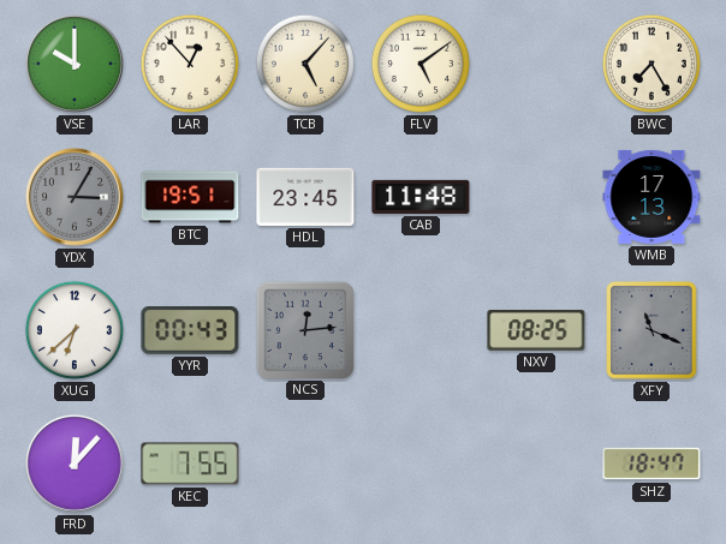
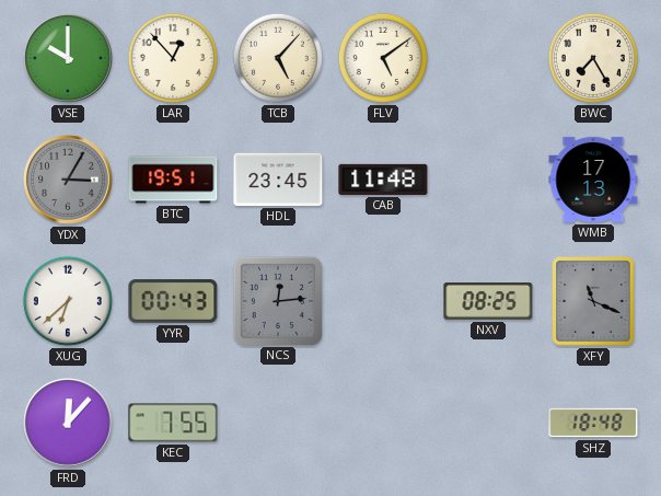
SHZ: 18:47 -> 18:48 (593, 423)
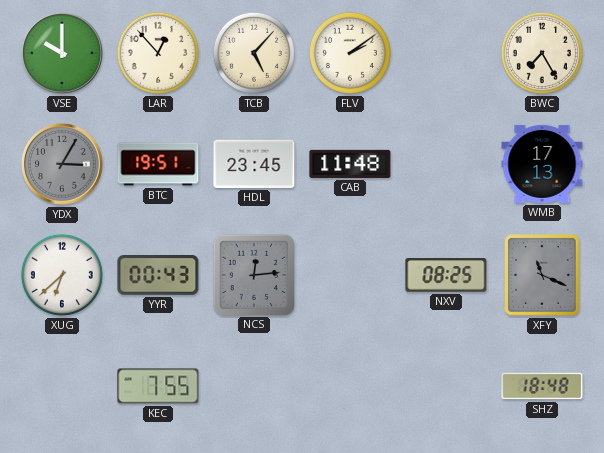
FLV: 5:09 -> 2:09 (350, 53)
FRD: 12:07 -> none (69, 424)
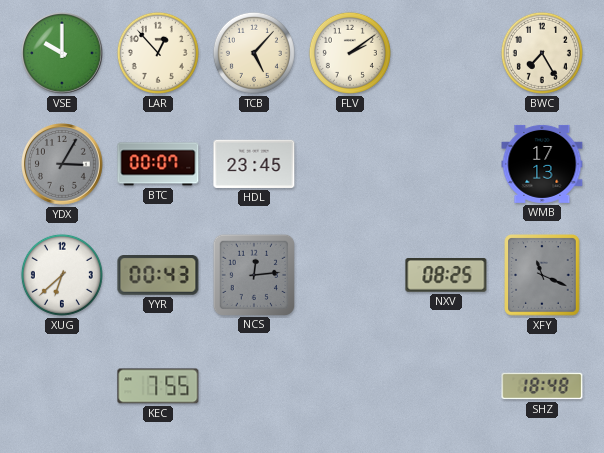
BTC: 19:51 -> 00:07 (158, 164)
CAB: 11:48 -> none (350, 164)
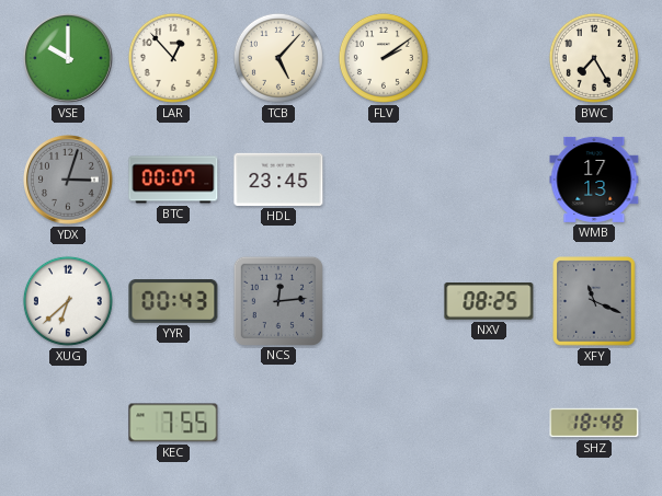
YDX: 3:05 -> 3:03 (69, 181)
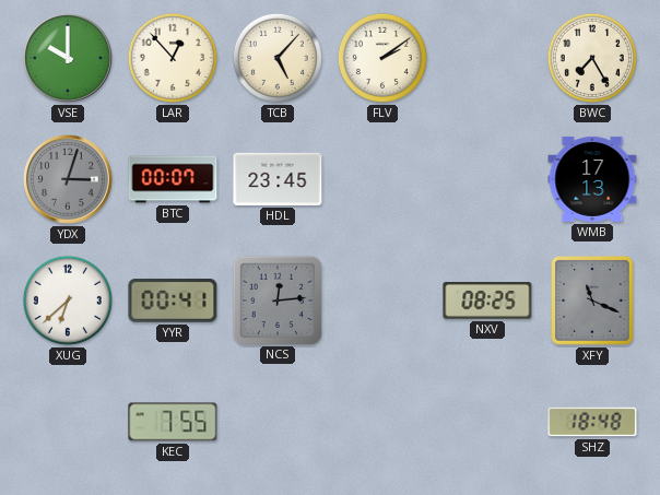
YYR: 00:43 -> 00:41 (173, 302)
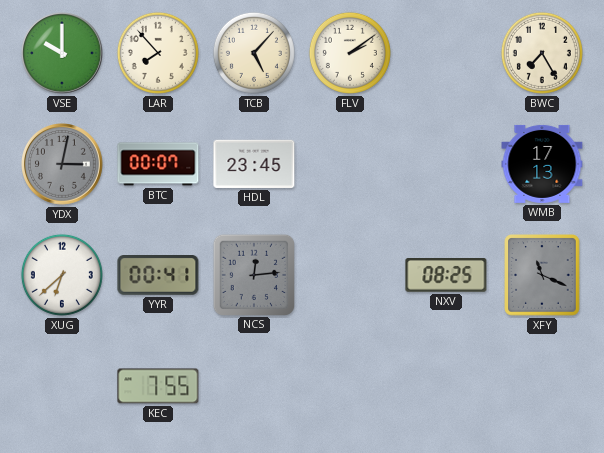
LAR: 12:53 -> 7:53 (158, 53)
YDX: 3:03 -> 3:02 (63, 165)
SHZ: 18:48 -> none (592, 422)
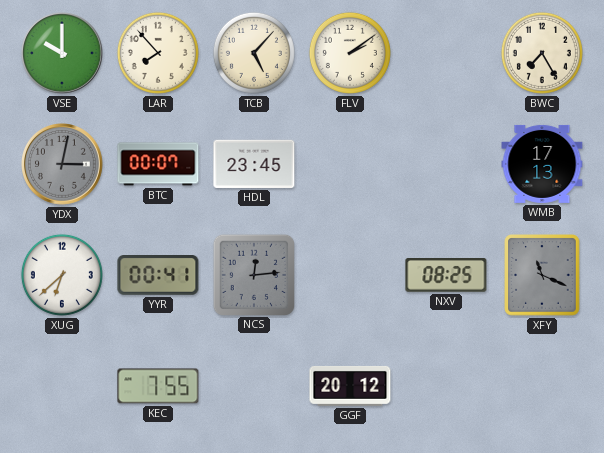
GGF: none -> 20:12 (350, 386)
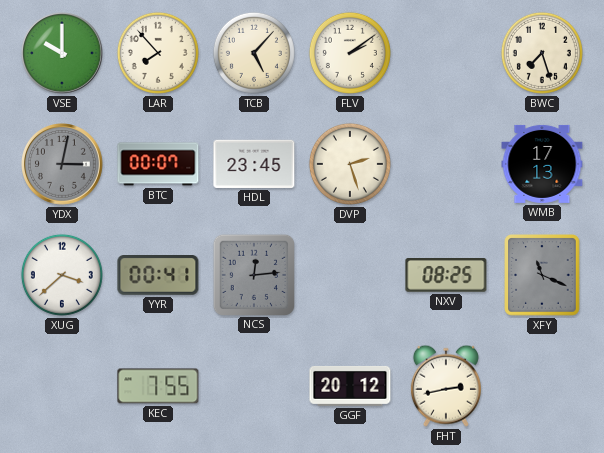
BWC: 7:25 -> 7:27 (542, 53)
DVP: none -> 2:27 (350, 164)
XUG: 6:38 -> 3:38 (62, 275)
FHT: none -> 2:43 (446, 386)
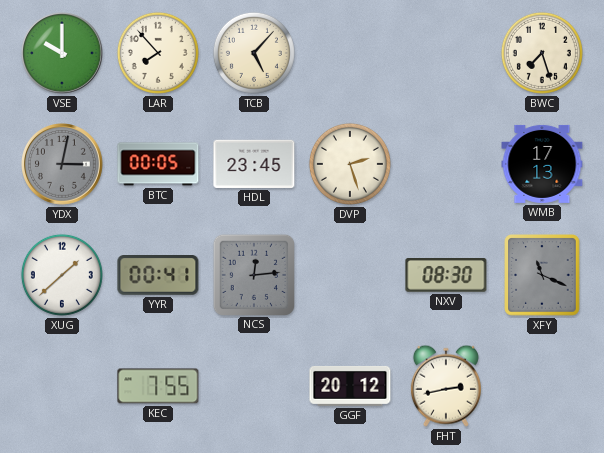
FLV: 2:09 -> none (350, 53)
BTC: 00:07 -> 00:05 (158, 164)
XUG: 3:38 -> 1:38 (62, 275)
NXV: 08:25 -> 08:30 (446, 276)
